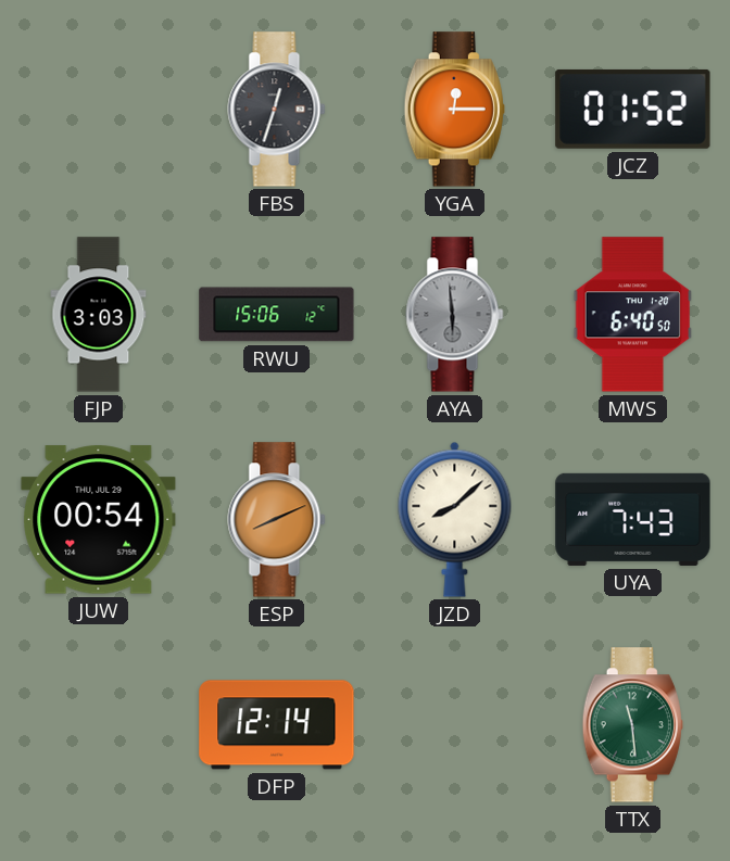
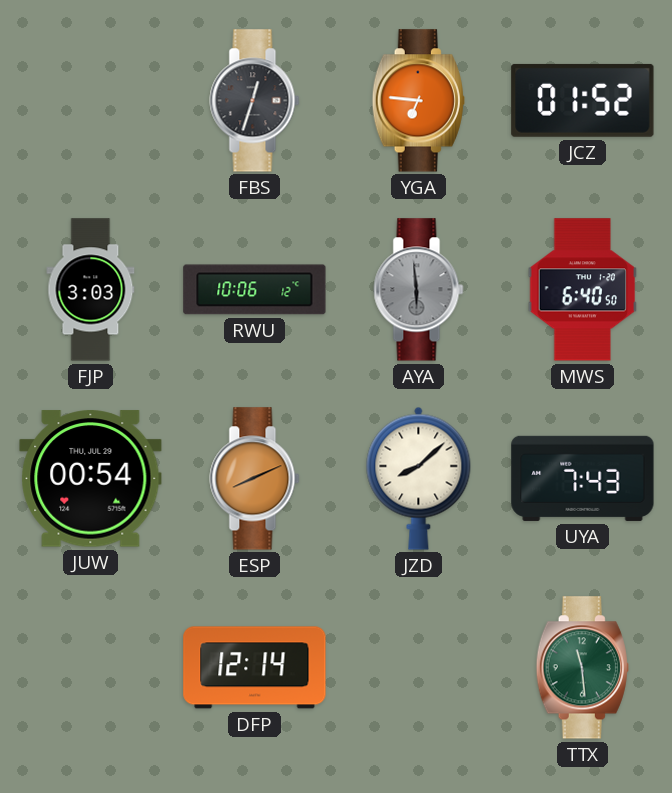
YGA: 12:15 -> 6:46 (418, 101)
RWU: 15:06 -> 10:06 (255, 290)
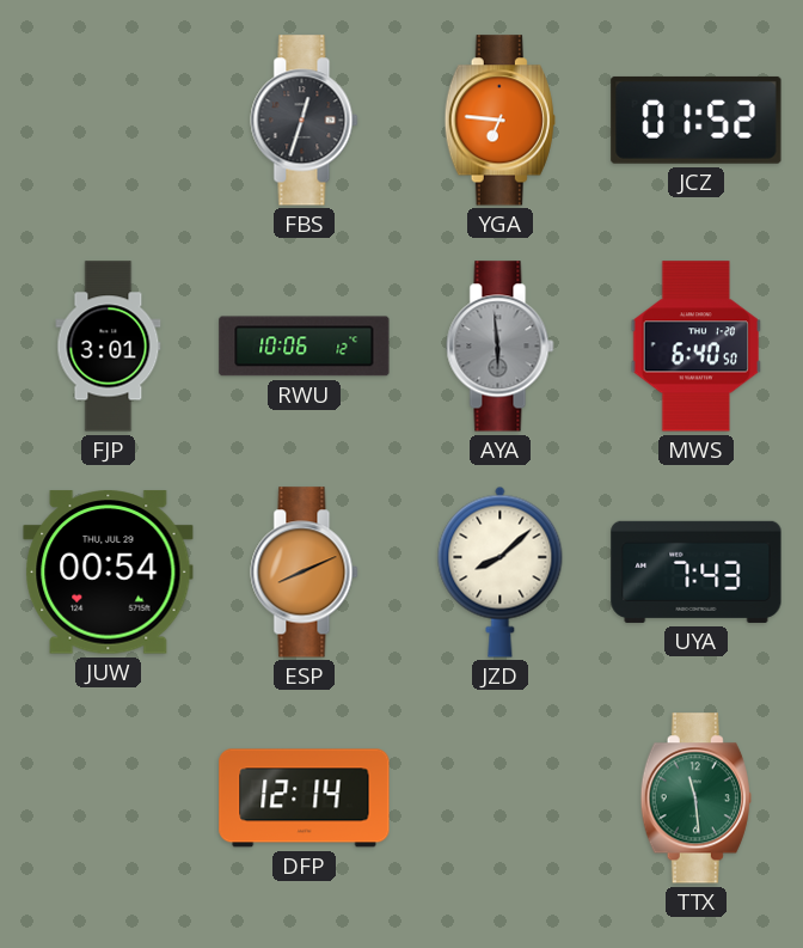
FJP: 3:03 -> 3:01 (109, 347)
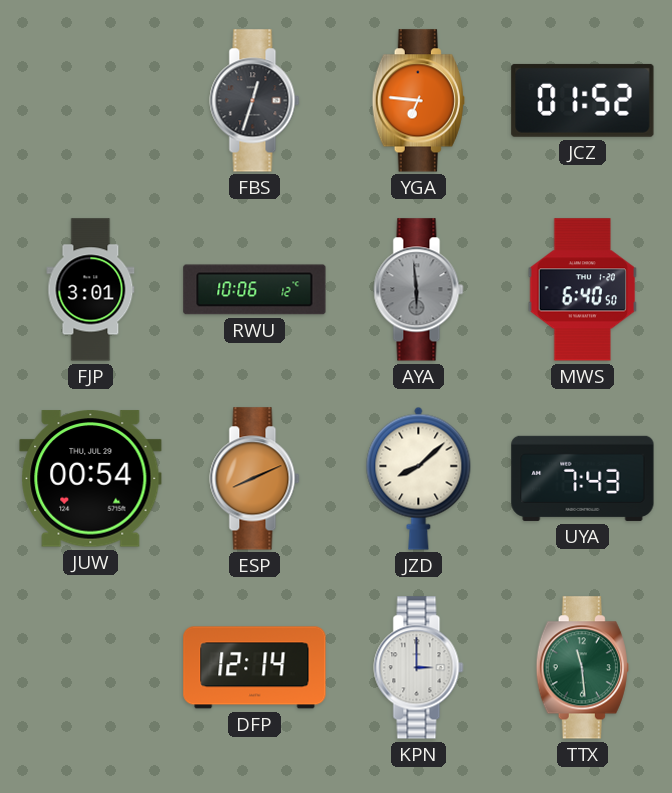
KPN: none -> 3:00 (419, 668)
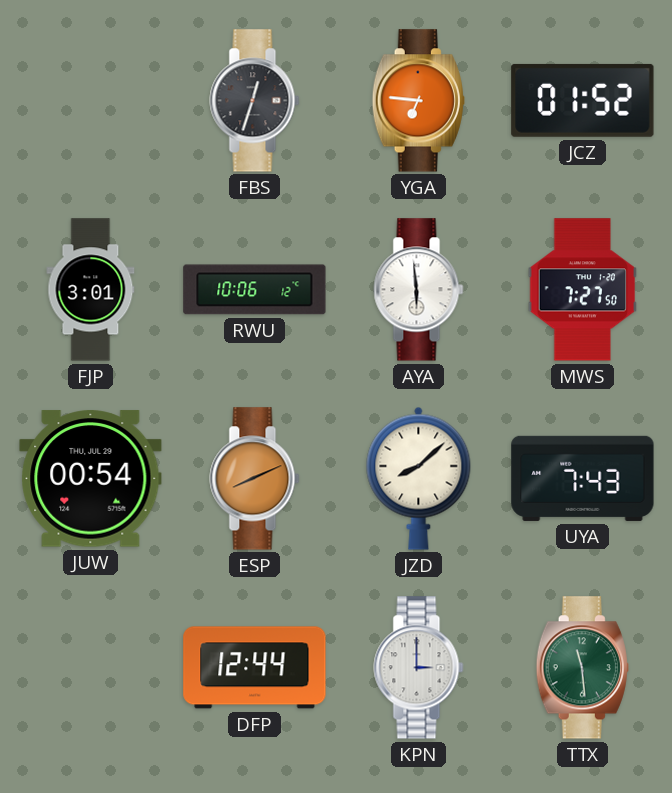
AYA dial: grey -> white (419, 290)
MWS: 6:40 -> 7:27 (583, 290)
DFP: 12:14 -> 12:44 (255, 668)
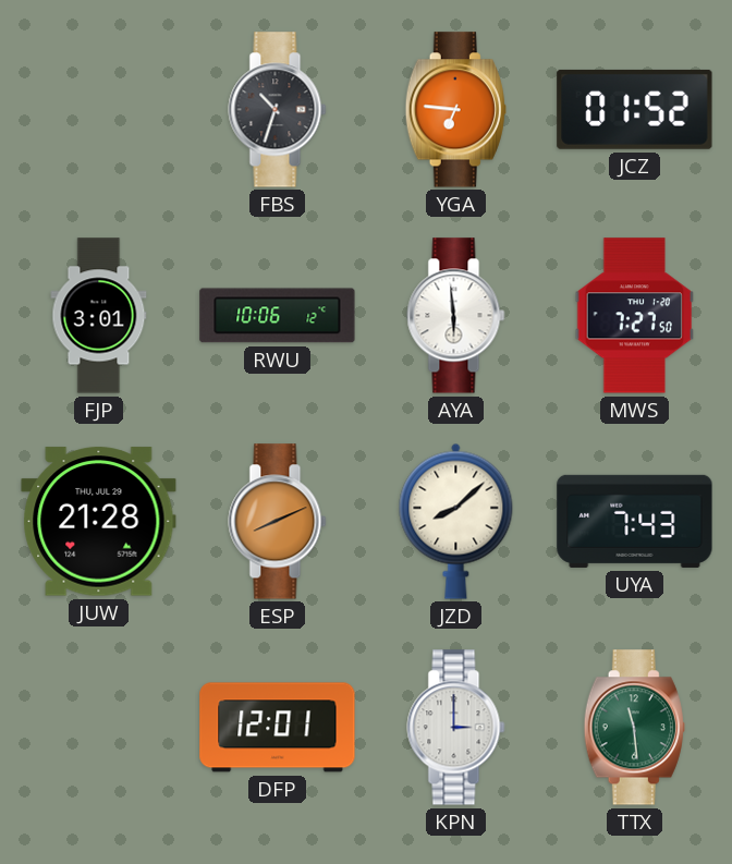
FBS: 12:33 -> 10:33 (278, 110)
JUW: 00:54 -> 21:28 (99, 522)
DFP: 12:44 -> 12:01 (278, 728)
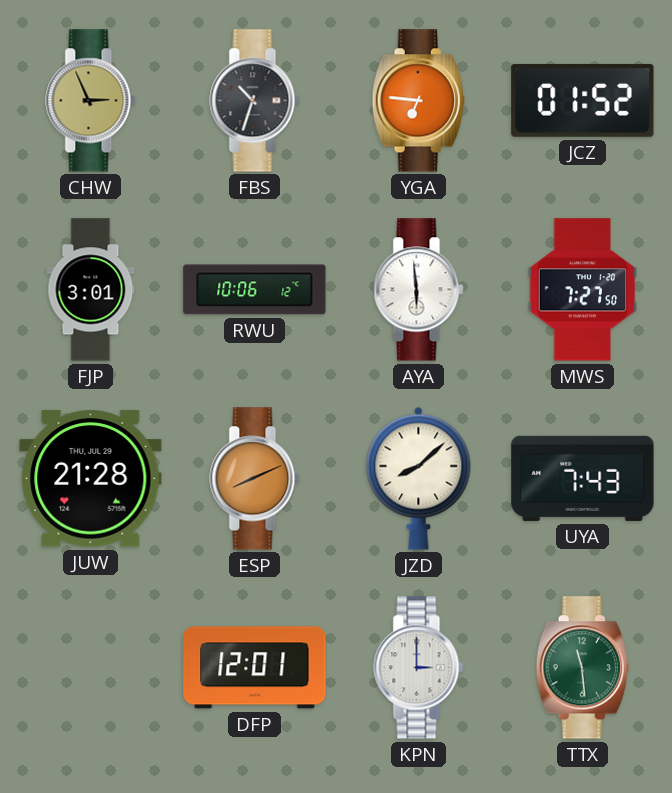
CHW: none -> 2:56 (91, 101)
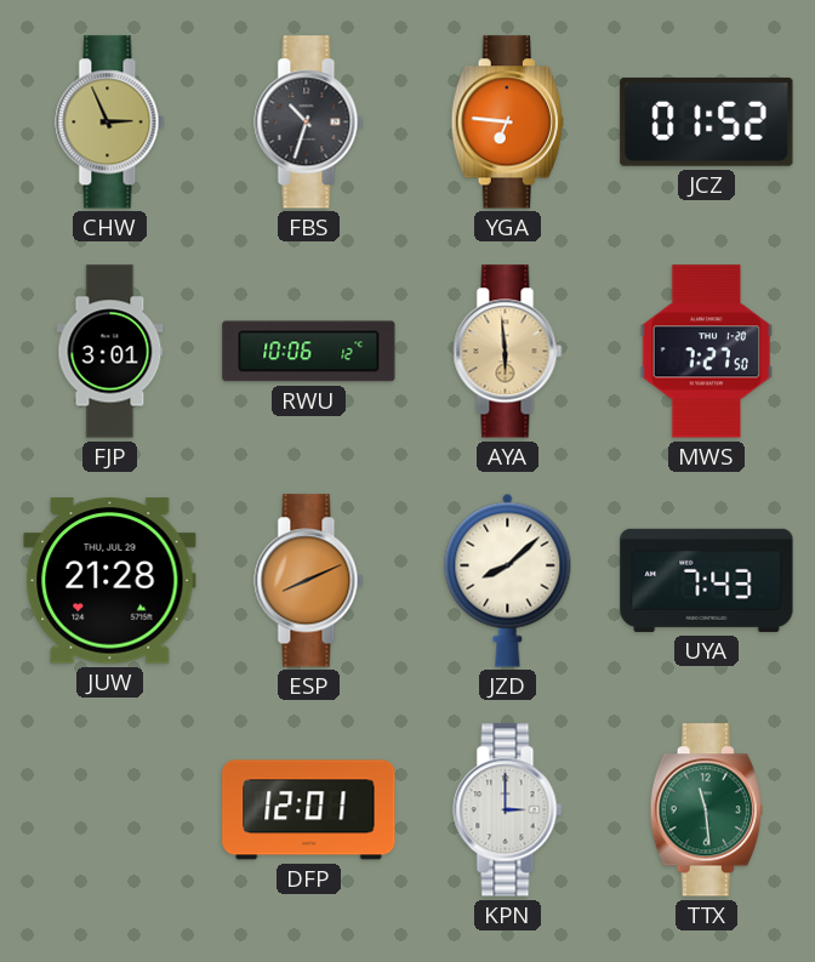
AYA dial: white -> champagne (508, 352)
